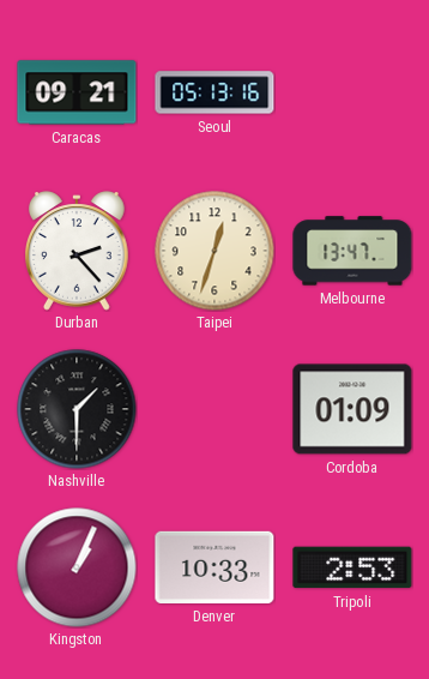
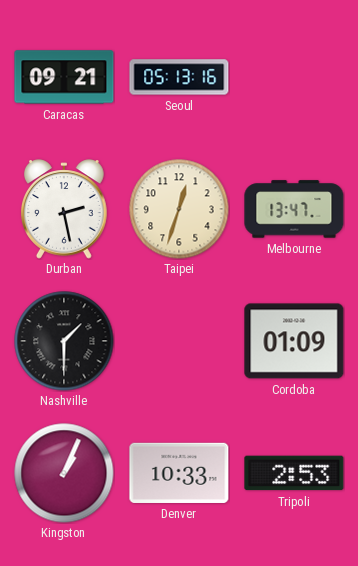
Durban: 2:23 -> 2:28 (65, 209)
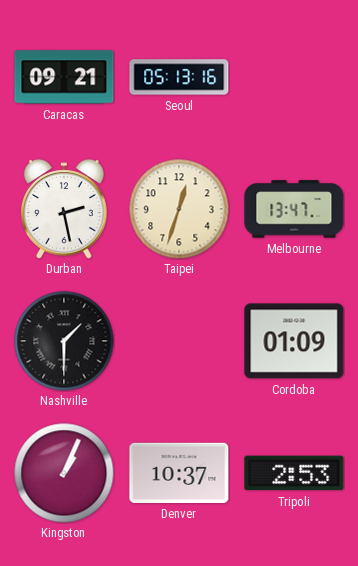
Denver: 10:33 -> 10:37 (179, 473)
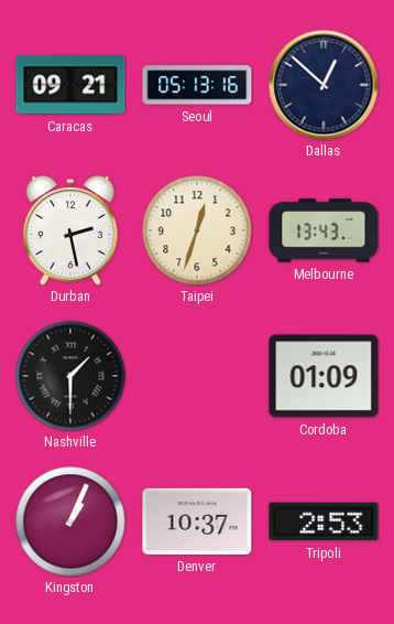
Dallas: none -> 12:52 (324, 85)
Melbourne: 13:47 -> 13:43 (324, 230)
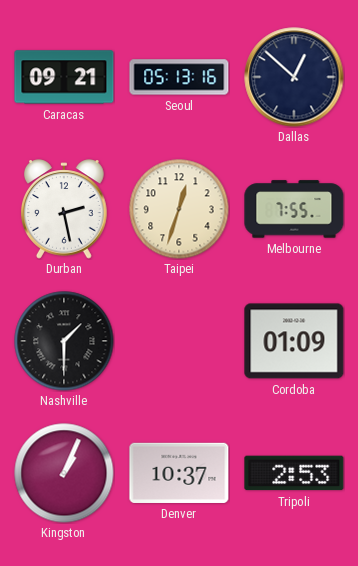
Melbourne: 13:43 -> 7:55 (294, 209)
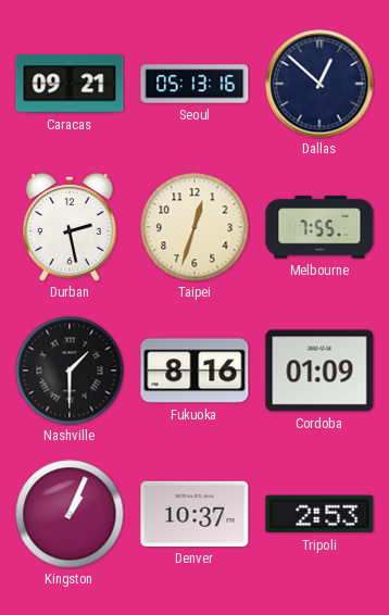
Fukuoka: none -> 8:16 (195, 371)
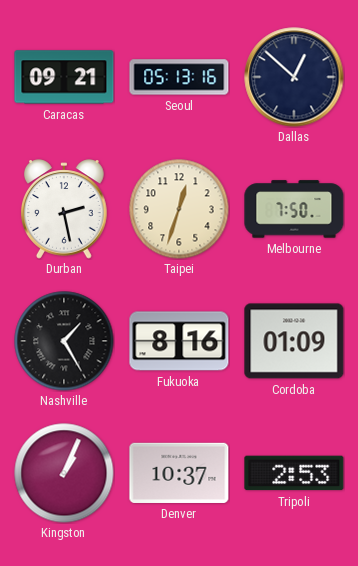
Melbourne: 7:55 -> 7:50 (294, 209)
Nashville: 1:30 -> 1:25 (64, 341)
